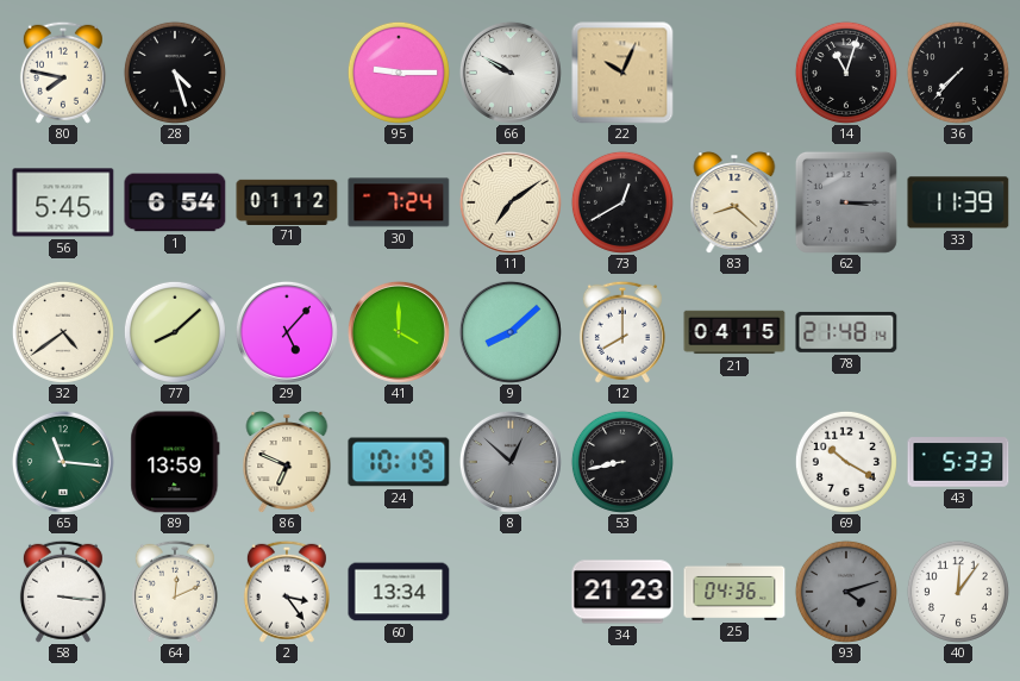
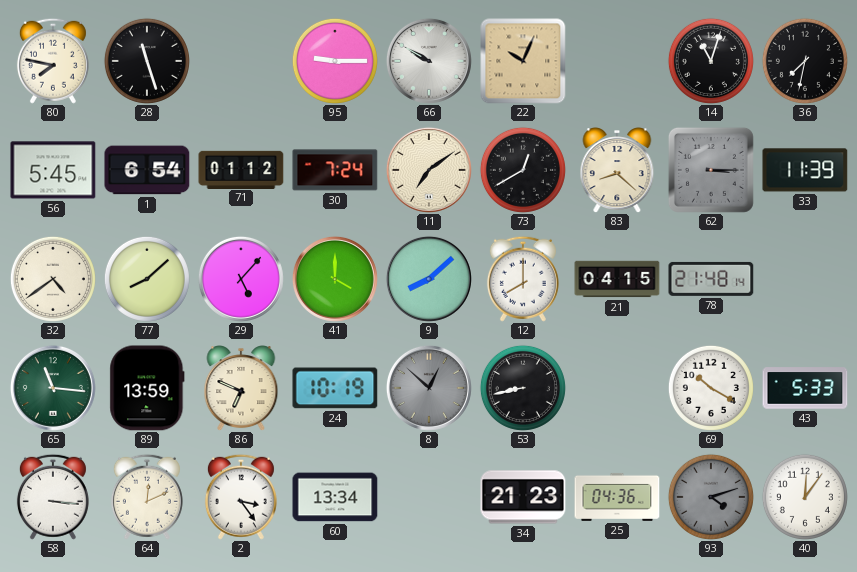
28: 4:27 -> 11:27 (147, 61)
36: 7:37 -> 7:32 (805, 61)
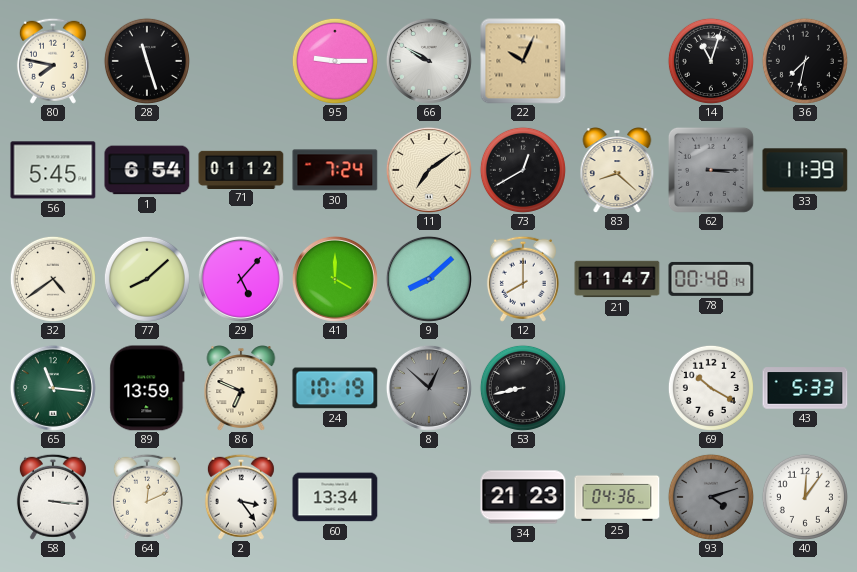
21: 04:15 -> 11:47 (617, 279)
78: 21:48 -> 00:48 (711, 279)
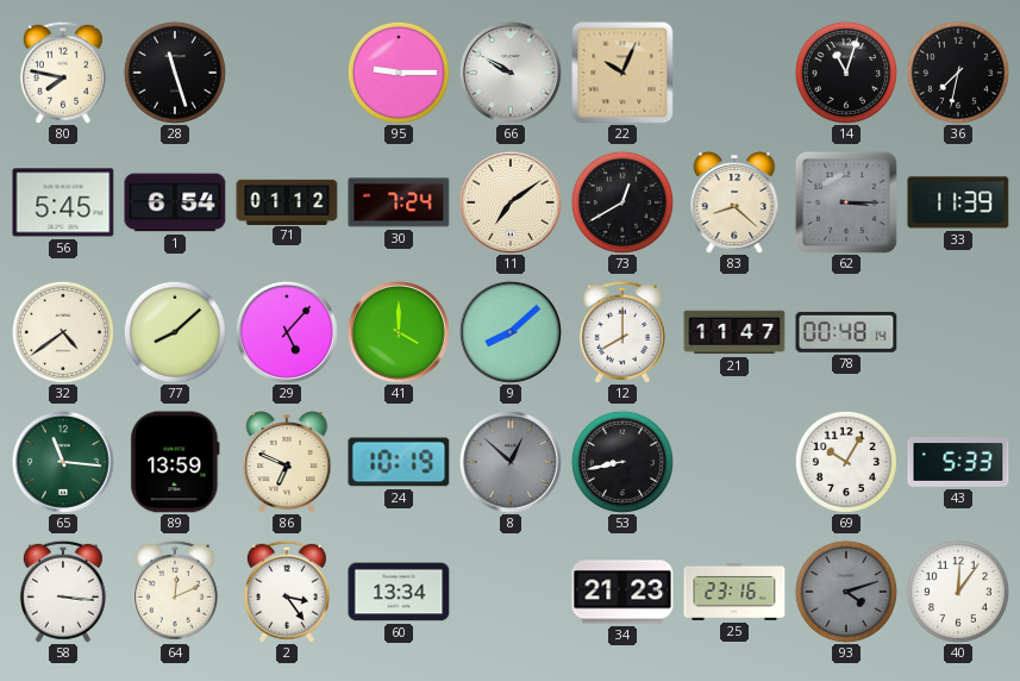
69: 10:20 -> 10:05 (846, 462)
25: 04:36 -> 23:16 (734, 592)
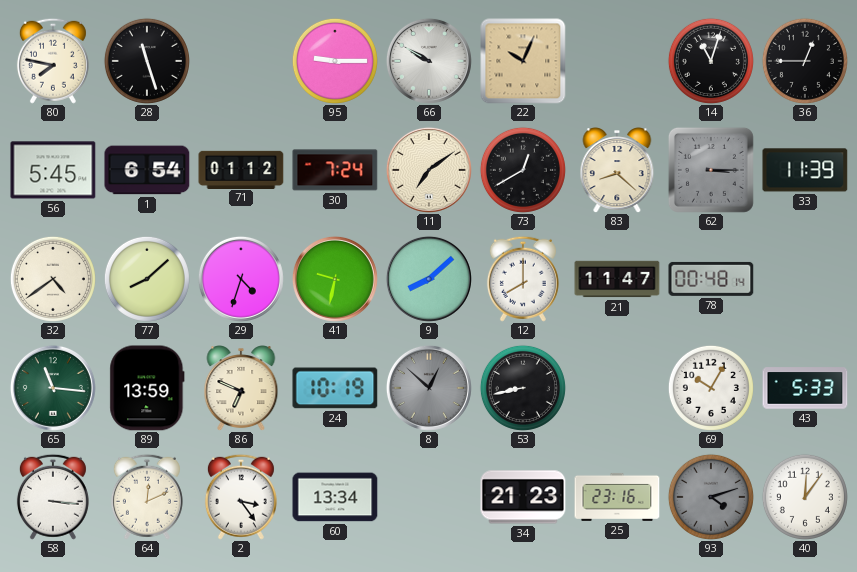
36: 7:32 -> 12:45 (805, 61)
29: 5:07 -> 4:33 (241, 279)
41: 4:00 -> 9:32 (335, 279)
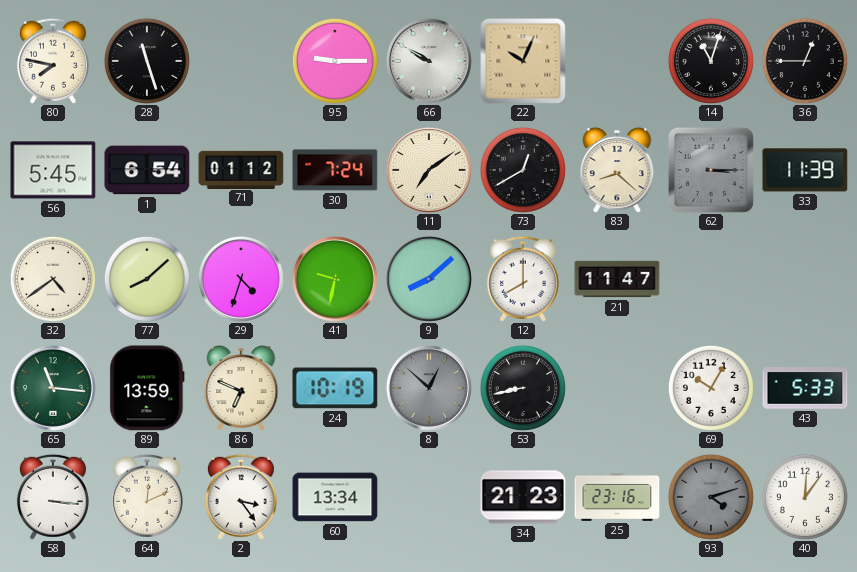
78: 00:48 -> none (711, 279)
